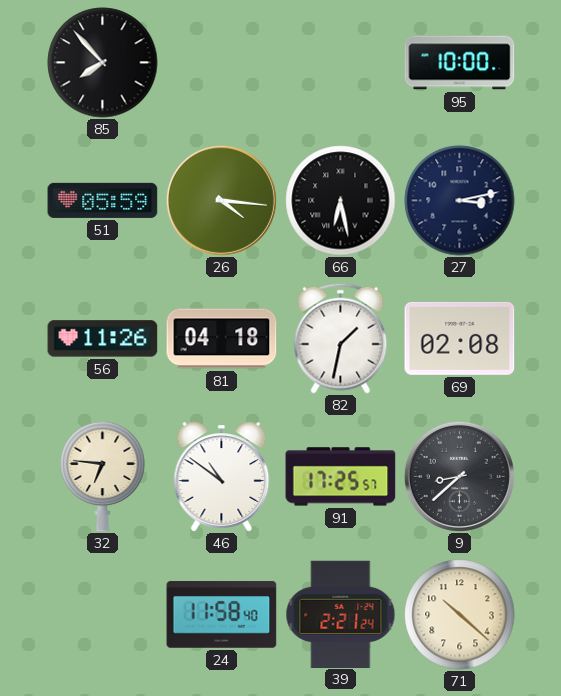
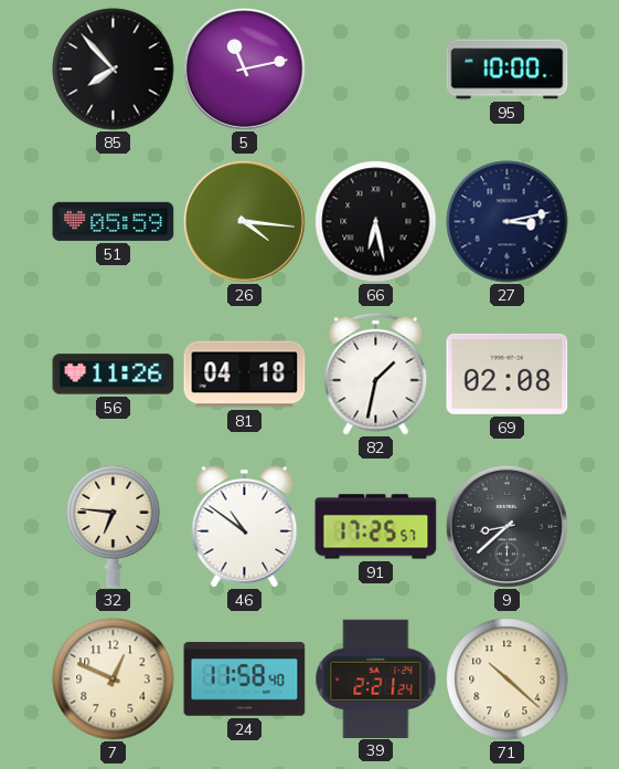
5: none -> 11:13 (244, 69)
7: none -> 12:49 (114, 680)
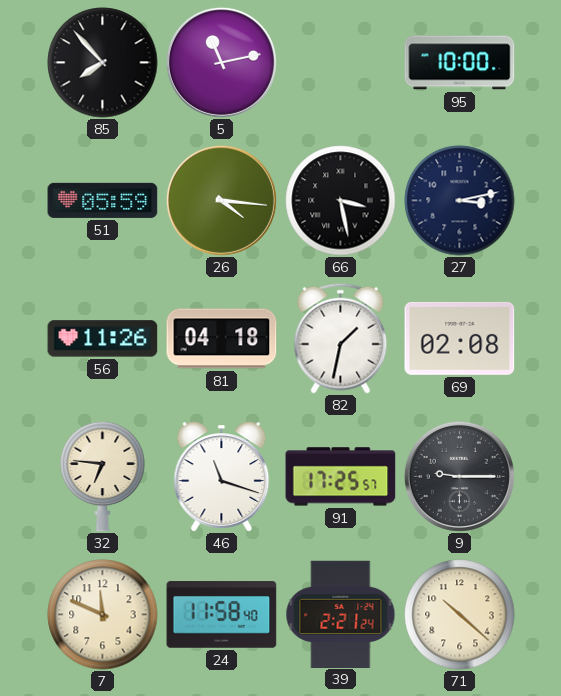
66: 6:28 -> 3:28 (341, 201)
46: 10:51 -> 11:18 (222, 477)
9: 8:38 -> 9:15 (459, 476)
7: 12:49 -> 11:49 (103, 615)
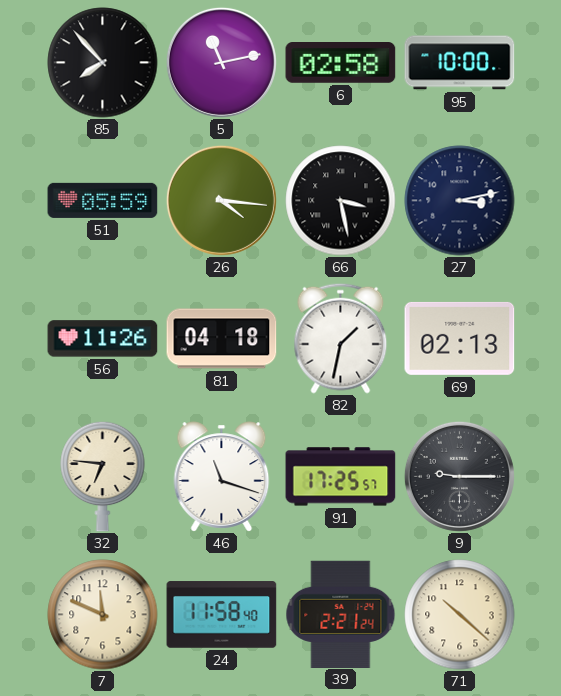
6: none -> 02:58 (341, 63)
69: 02:08 -> 02:13 (460, 338)
